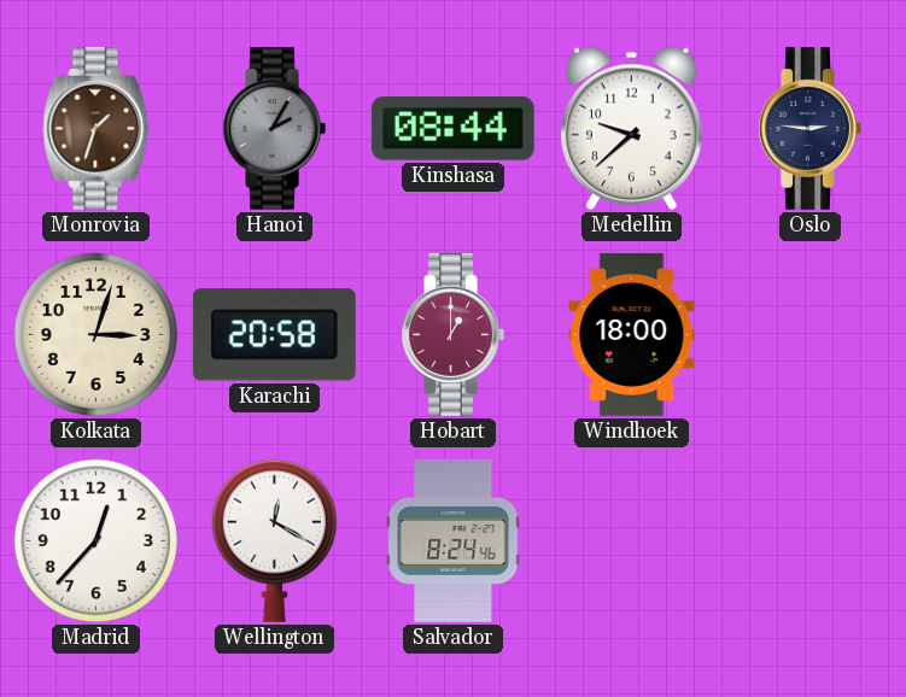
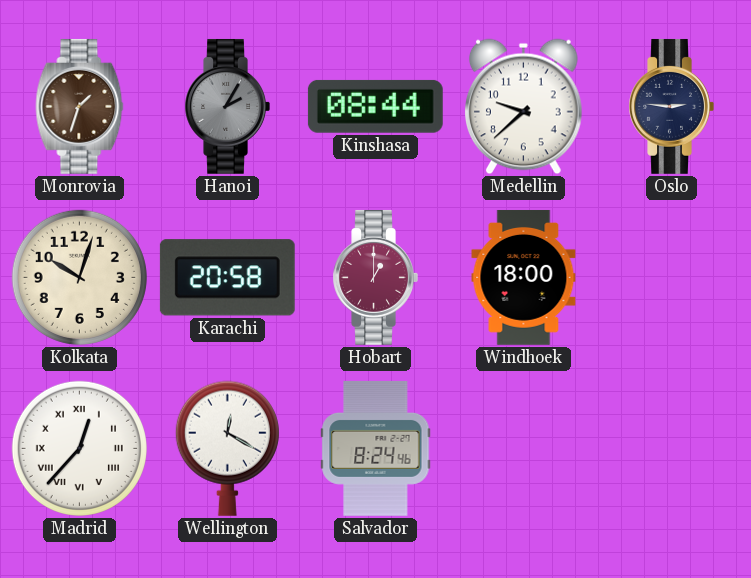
Kolkata: 3:03 -> 10:03 (79, 277)
Madrid numerals: Arabic -> Roman (79, 448)
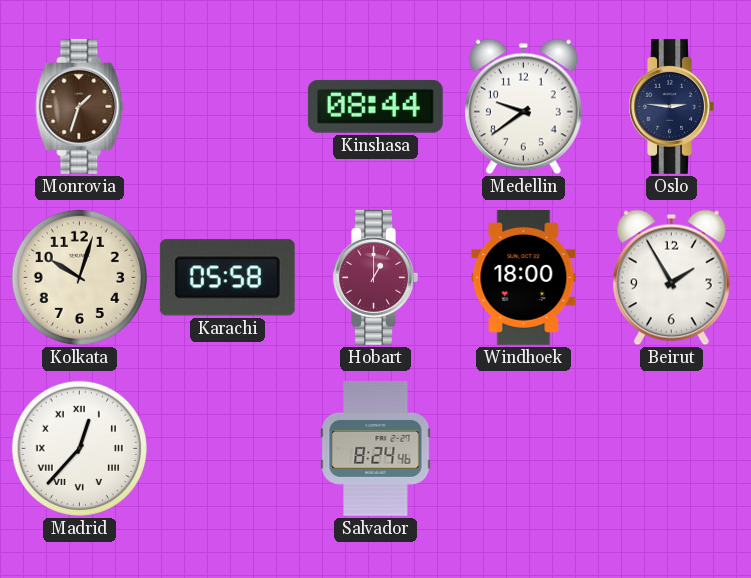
Hanoi: 2:05 -> none (227, 106)
Medellin: 9:38 -> 9:39 (524, 107)
Karachi: 20:58 -> 05:58 (227, 278)
Beirut: none -> 1:55 (672, 278)
Wellington: 12:20 -> none (227, 448)
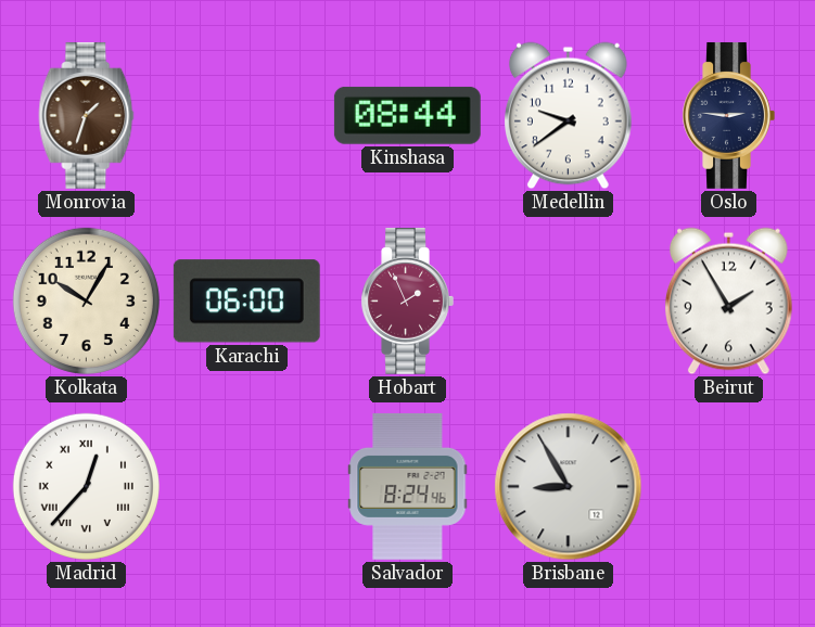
Kolkata: 10:03 -> 10:05 (86, 300)
Karachi: 05:58 -> 06:00 (246, 302)
Hobart: 1:00 -> 1:56 (407, 300)
Windhoek: 18:00 -> none (524, 277)
Brisbane: none -> 8:55 (569, 487)
